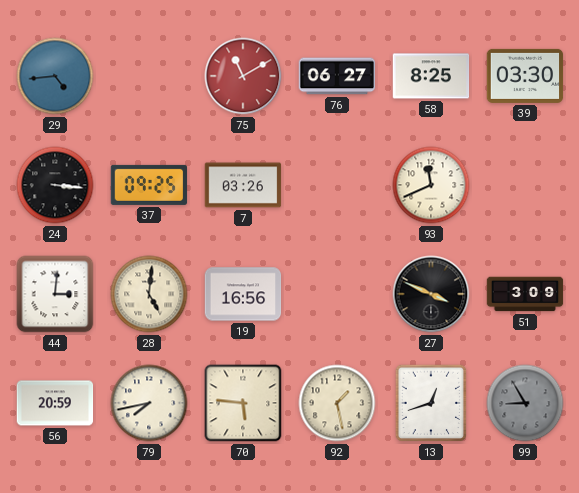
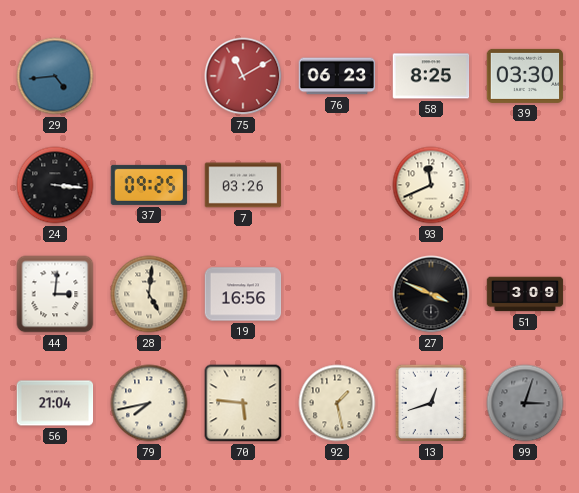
76: 06:27 -> 06:23 (337, 76)
56: 20:59 -> 21:04 (55, 403)
99: 8:55 -> 3:03 (525, 403)
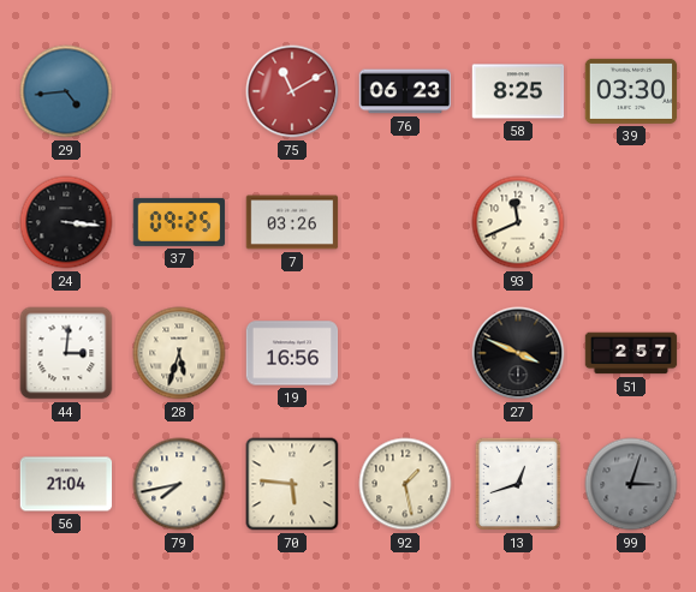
28: 5:01 -> 5:33 (179, 353)
51: 3:09 -> 2:57 (631, 353)
